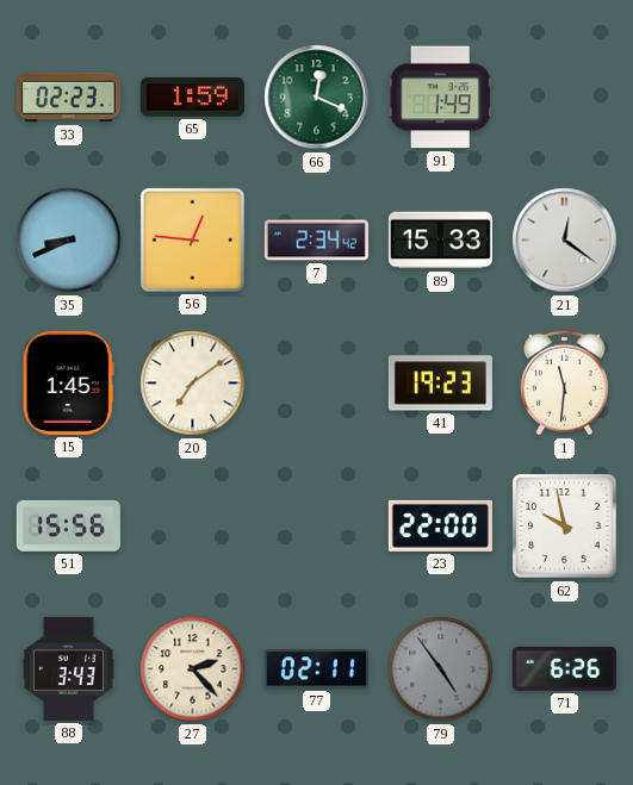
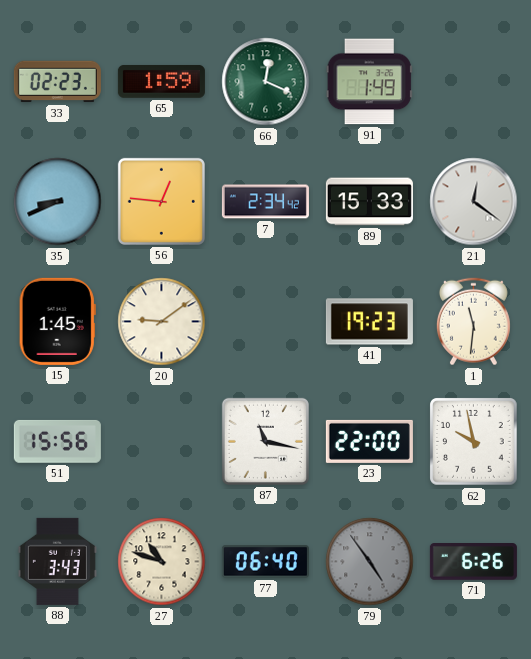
20: 7:09 -> 9:09 (162, 322)
87: none -> 11:17 (265, 441)
27: 2:23 -> 10:48 (162, 562)
77: 02:11 -> 06:40 (265, 562)
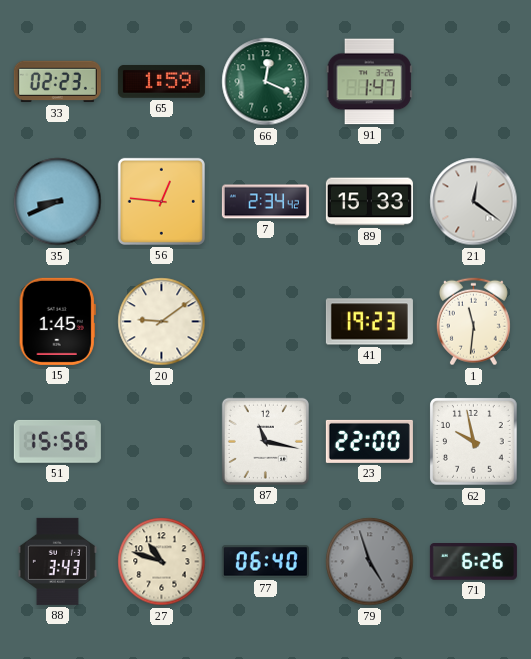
91: 1:49 -> 1:47 (369, 82)
79: 4:54 -> 4:57 (370, 562)
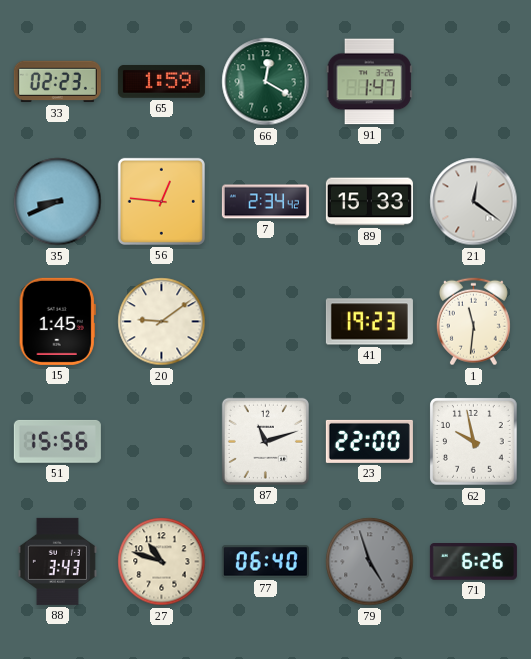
66: 12:19 -> 12:20 (266, 82)
87: 11:17 -> 11:12 (265, 441)
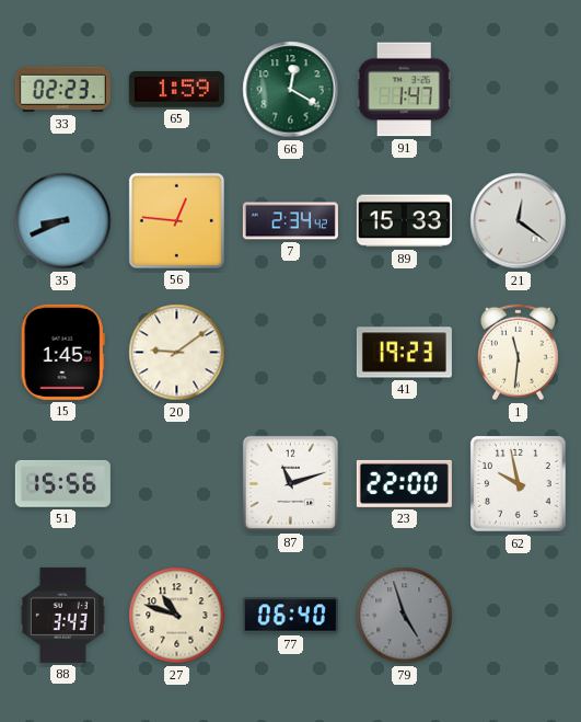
71: 6:26 -> none (473, 562)
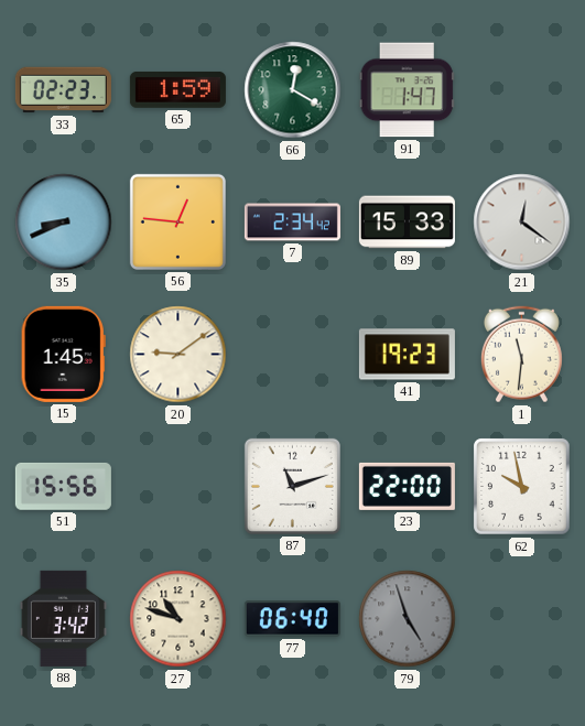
88: 3:43 -> 3:42 (63, 618)
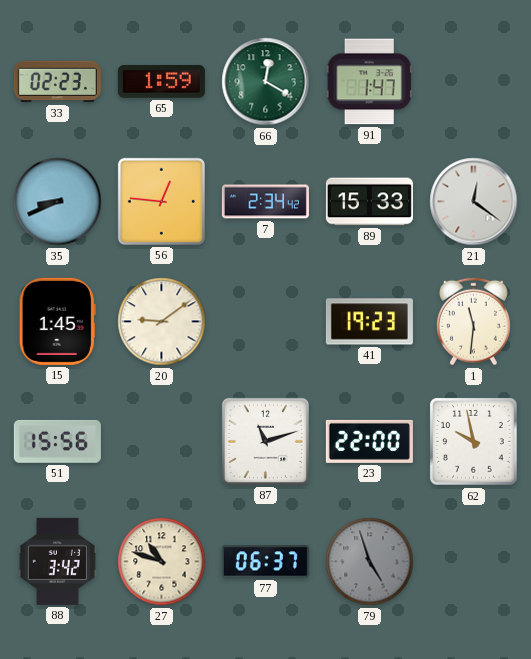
77: 06:40 -> 06:37 (265, 562)
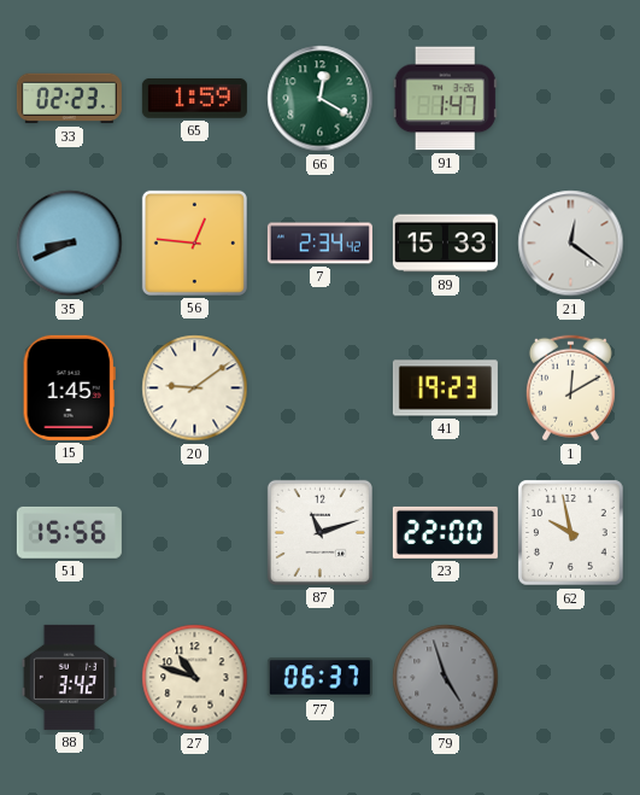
1: 11:31 -> 12:10 (570, 388)
